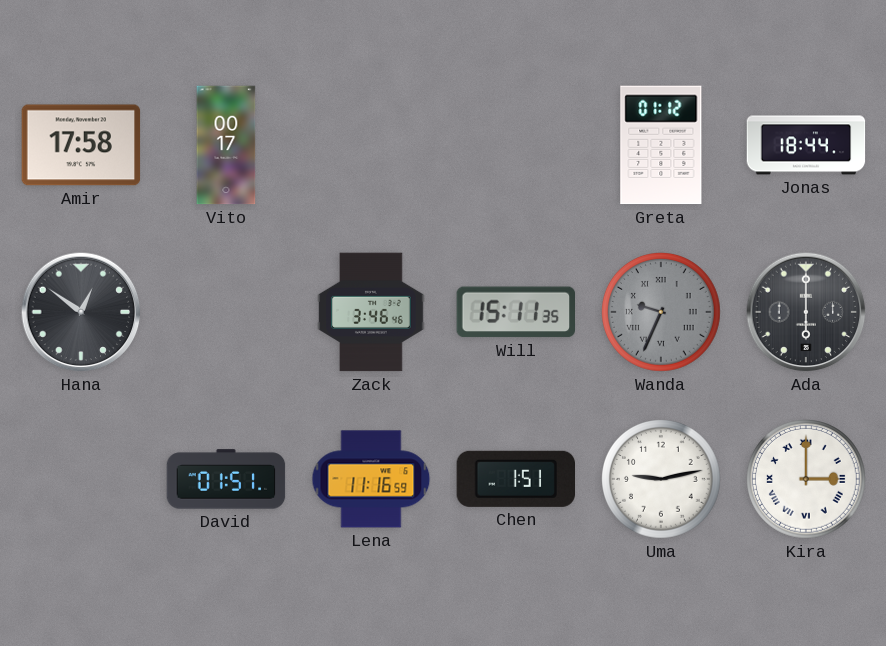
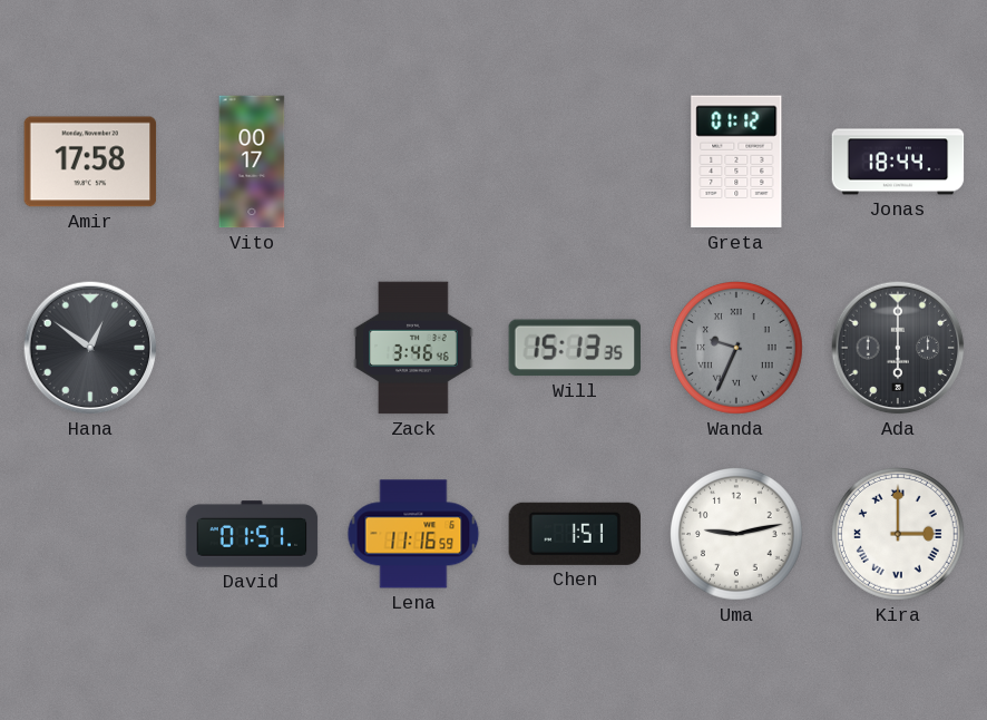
Will: 15:11 -> 15:13 (575, 348)
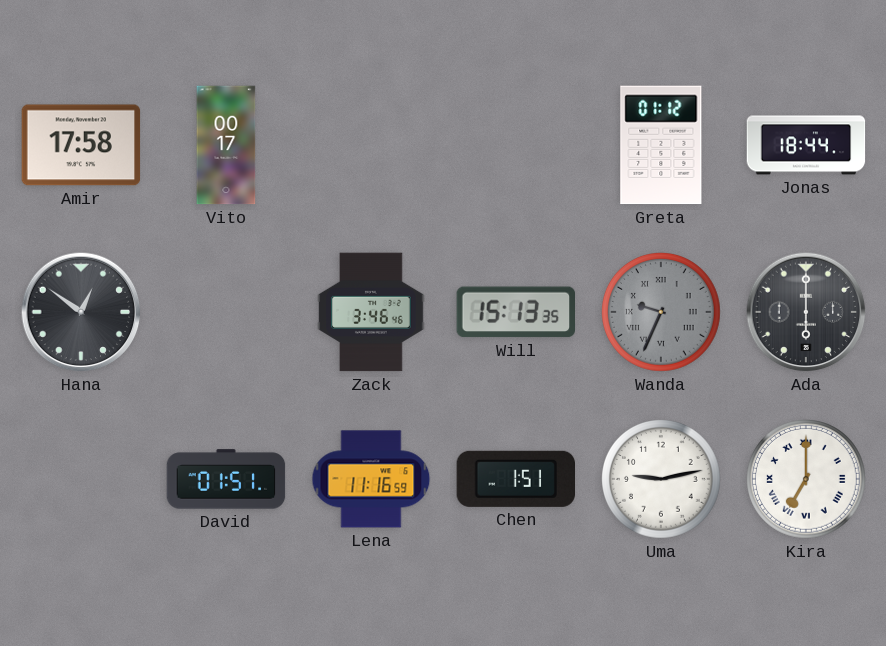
Kira: 3:00 -> 7:00 (807, 480)
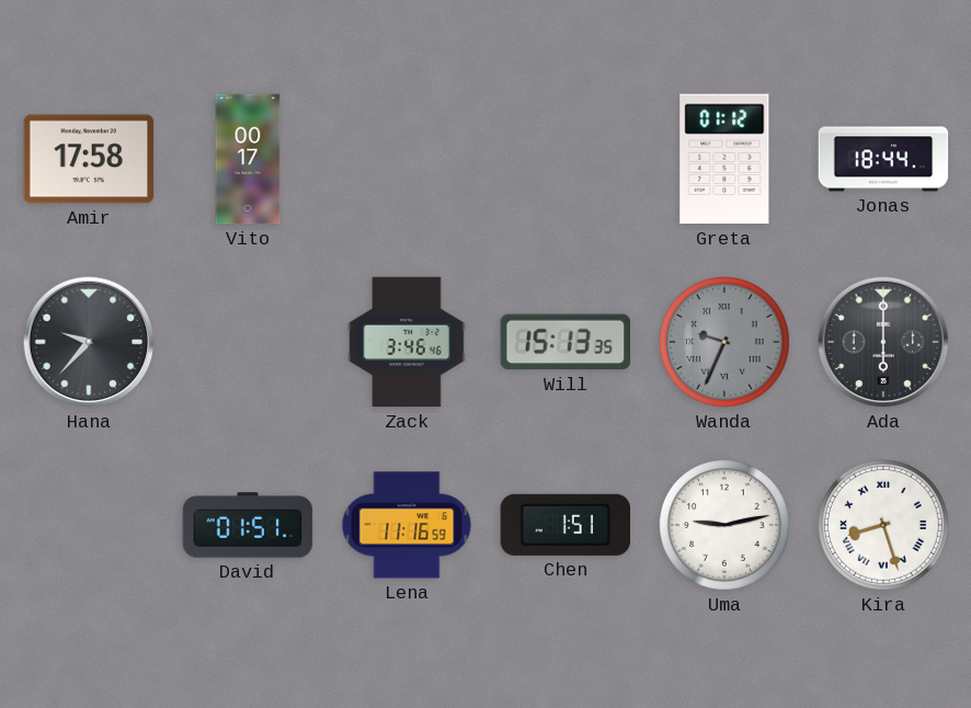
Hana: 12:51 -> 9:37 (89, 342)
Kira: 7:00 -> 8:27 (884, 526)
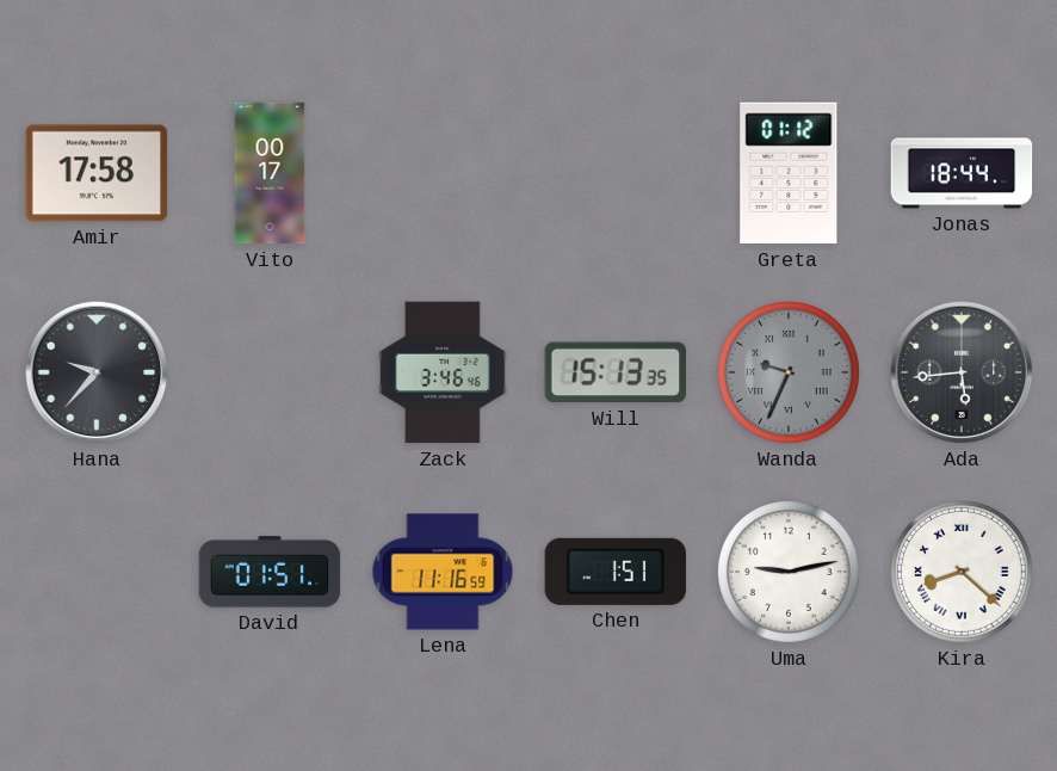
Ada: 6:00 -> 5:44 (962, 372)
Kira: 8:27 -> 8:22 (963, 573)
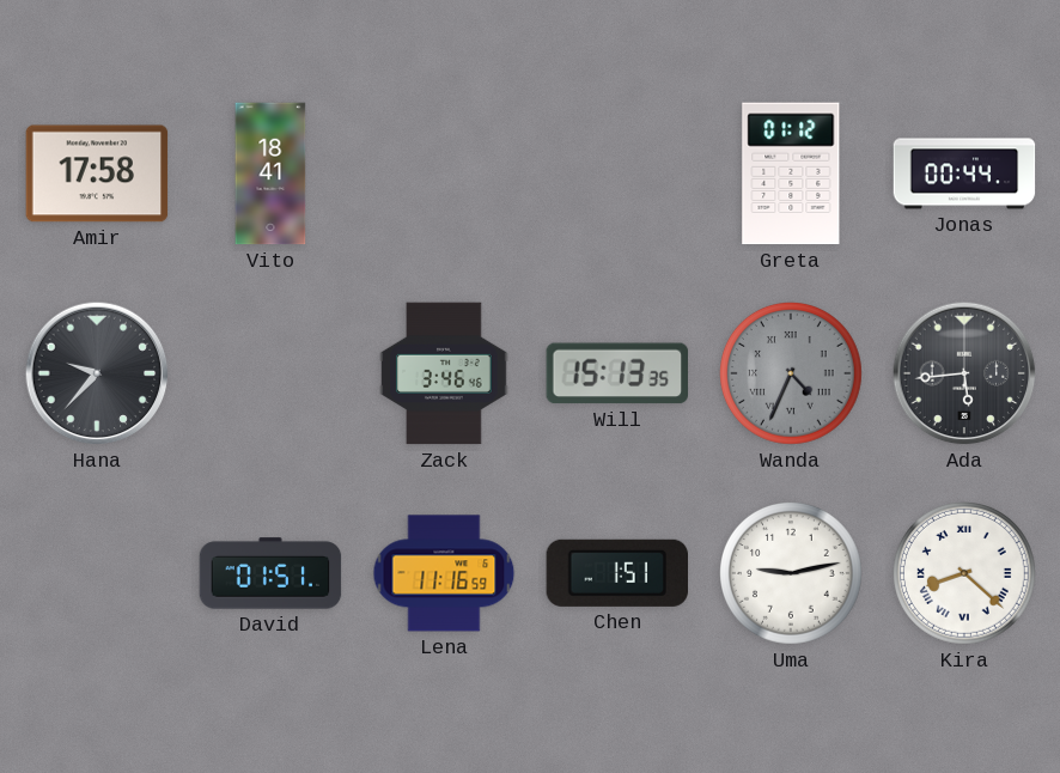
Vito: 00:17 -> 18:41 (270, 174)
Jonas: 18:44 -> 00:44 (964, 174)
Wanda: 9:34 -> 4:34 (792, 375)
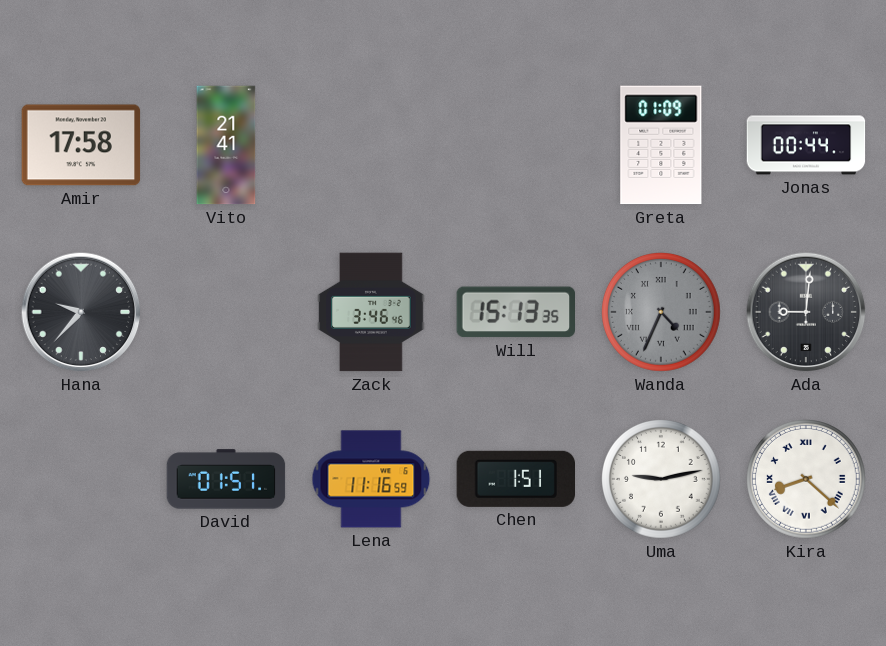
Vito: 18:41 -> 21:41 (226, 145)
Greta: 01:12 -> 01:09 (661, 145)
Ada: 5:44 -> 9:01 (806, 312)
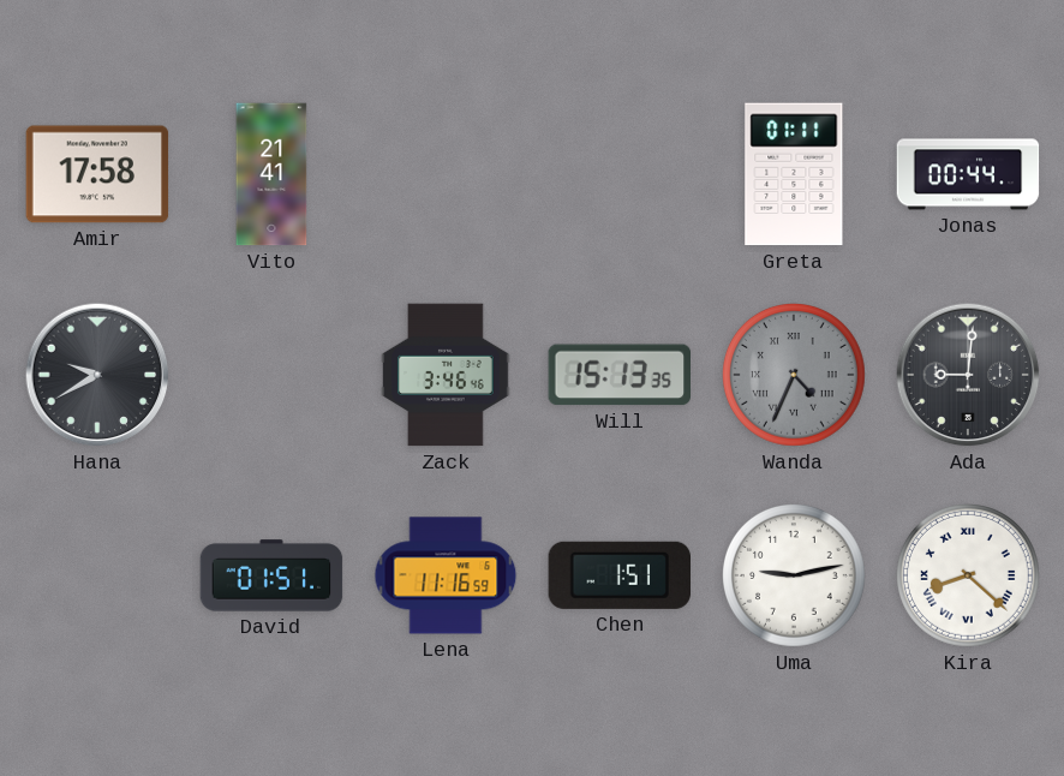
Greta: 01:09 -> 01:11 (794, 174)
Hana: 9:37 -> 9:40 (97, 375)
